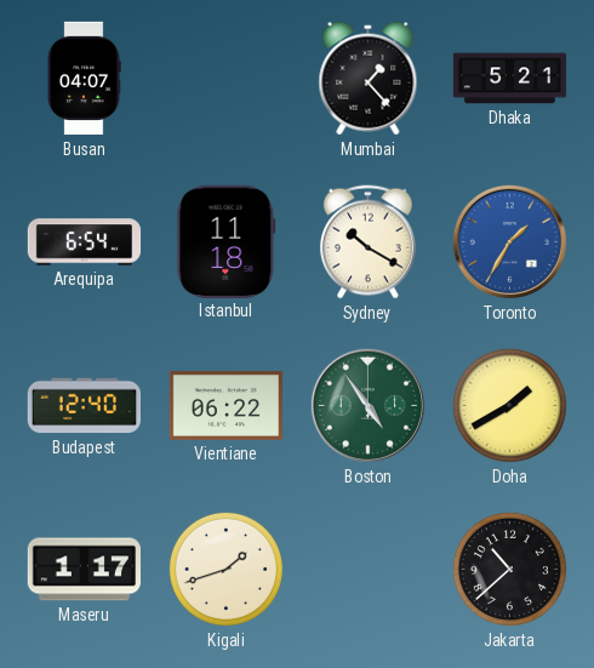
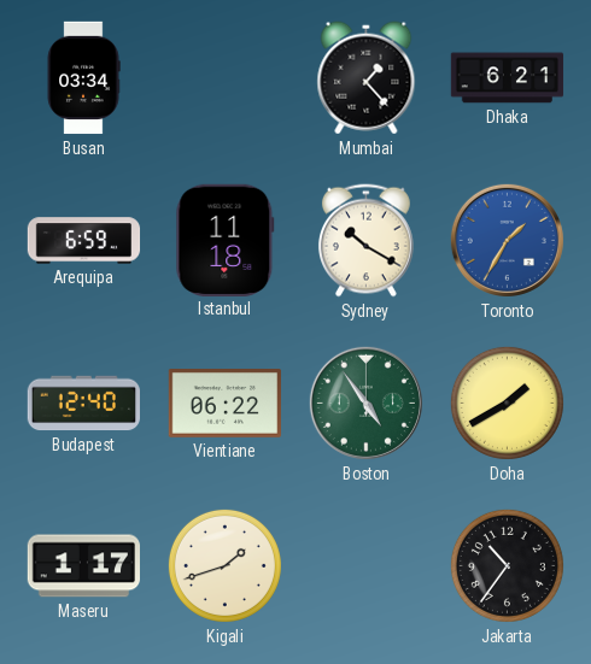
Busan: 04:07 -> 03:34 (83, 78)
Dhaka: 5:21 -> 6:21 (508, 78)
Arequipa: 6:54 -> 6:59 (84, 241)
Jakarta: 10:38 -> 10:36 (507, 565)
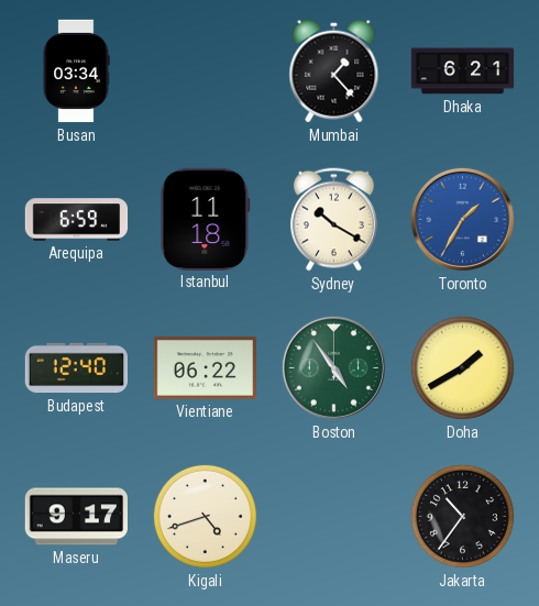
Maseru: 1:17 -> 9:17 (76, 517)
Kigali: 1:42 -> 4:42 (205, 516)
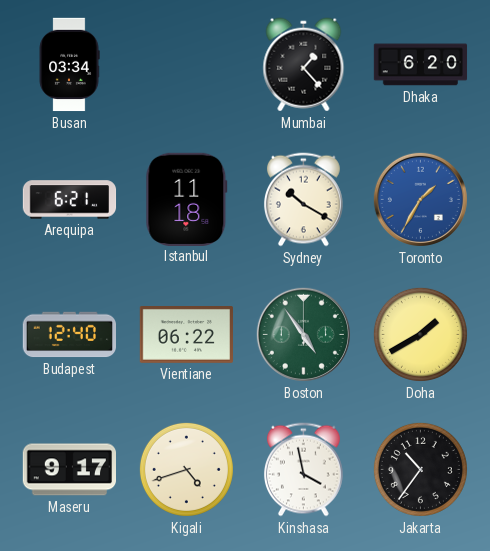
Dhaka: 6:21 -> 6:20 (421, 65)
Arequipa: 6:59 -> 6:21 (70, 200)
Kinshasa: none -> 3:58 (303, 470)
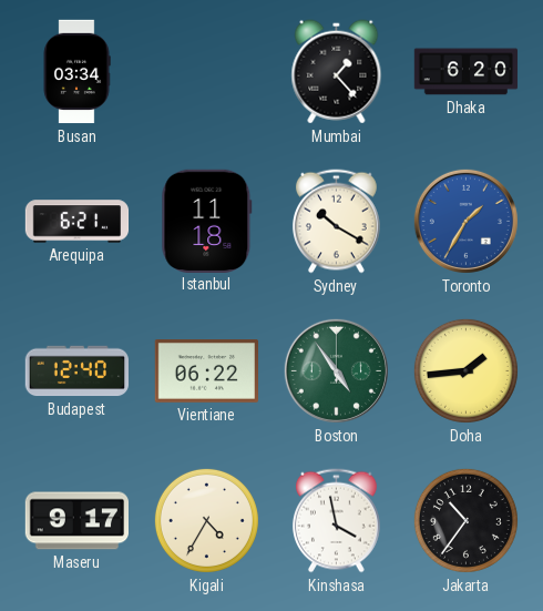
Doha: 1:40 -> 1:44 (465, 370)
Kigali: 4:42 -> 4:35 (206, 520)
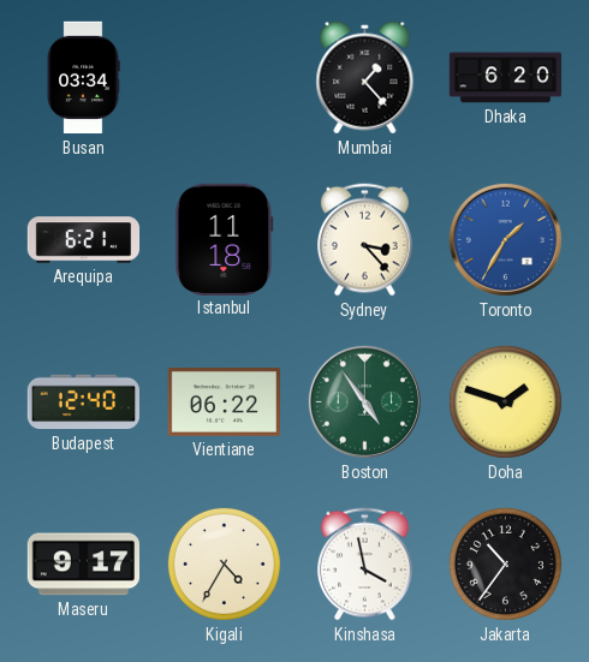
Sydney: 10:20 -> 3:23 (364, 240)
Doha: 1:44 -> 1:48 (505, 401)
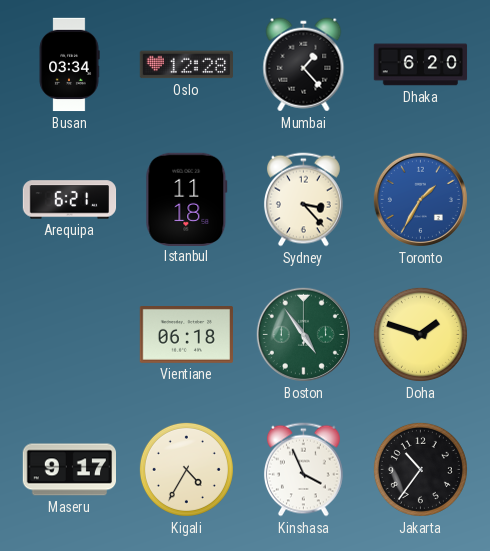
Oslo: none -> 12:28 (186, 65)
Budapest: 12:40 -> none (83, 402)
Vientiane: 06:22 -> 06:18 (186, 335)
Kinshasa: 3:58 -> 3:56 (303, 470)
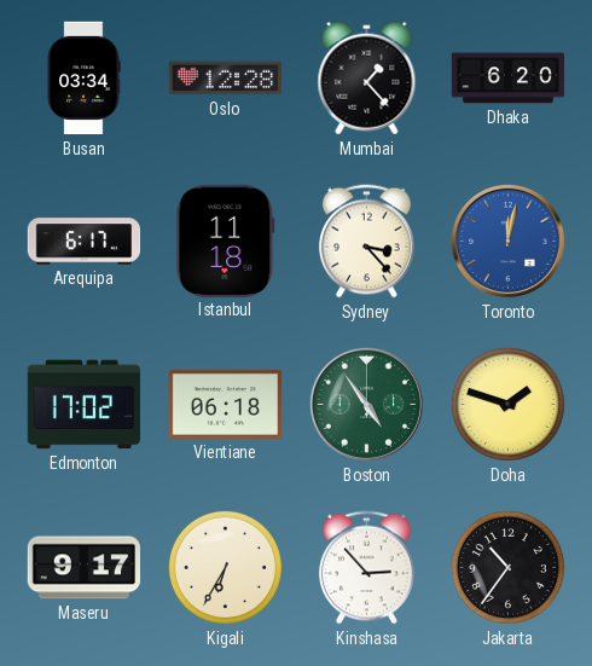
Arequipa: 6:21 -> 6:17 (85, 242)
Toronto: 1:35 -> 12:02 (507, 241)
Edmonton: none -> 17:02 (83, 405)
Kigali: 4:35 -> 6:35 (225, 567)
Kinshasa: 3:56 -> 2:53 (366, 568)
